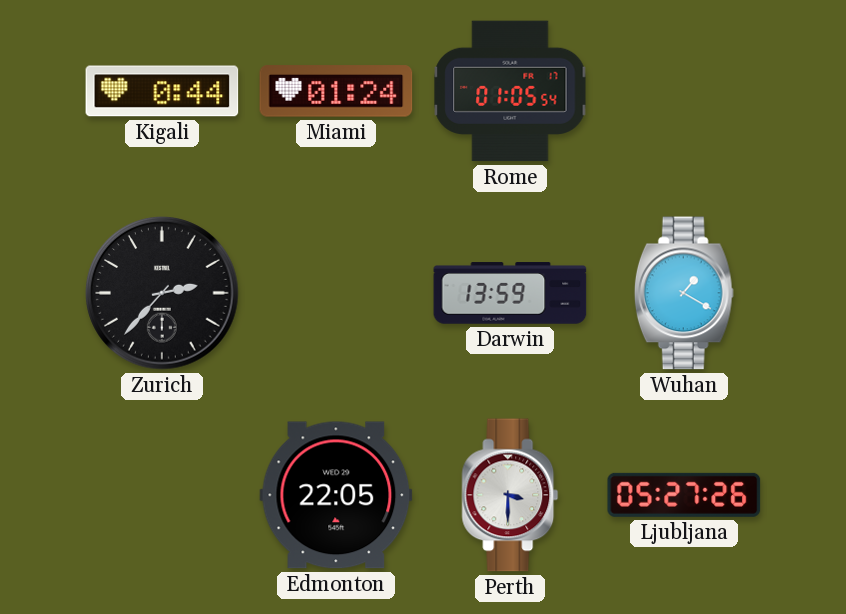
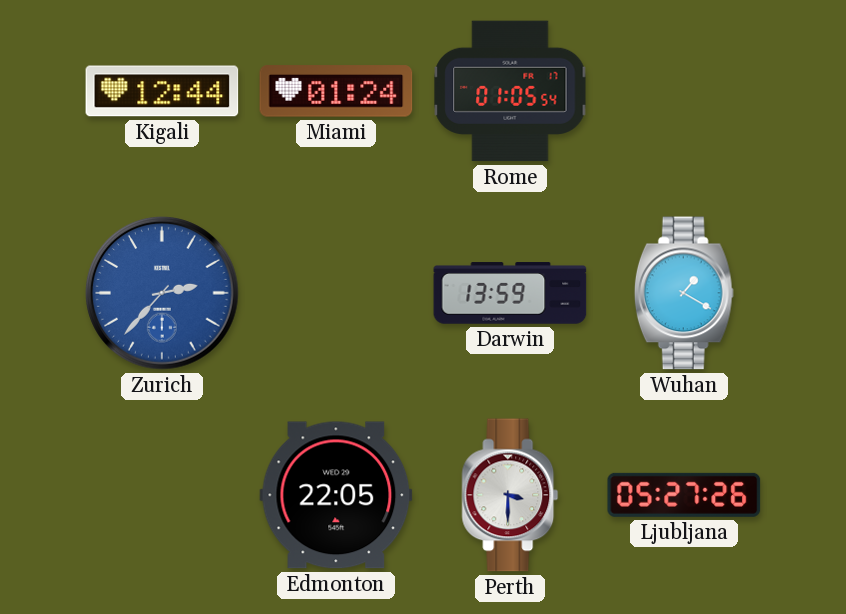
Kigali: 0:44 -> 12:44 (162, 91)
Zurich dial: black -> blue (162, 293)
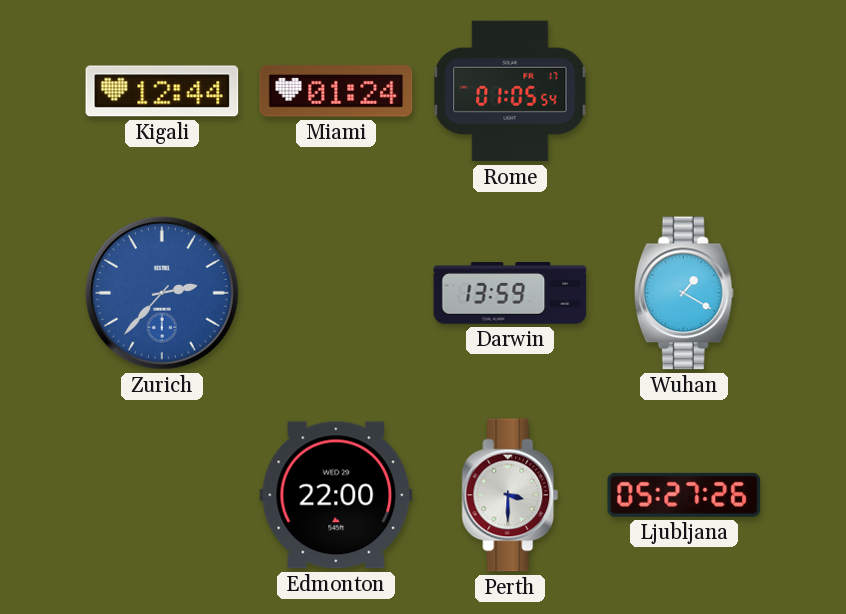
Edmonton: 22:05 -> 22:00 (336, 495)
